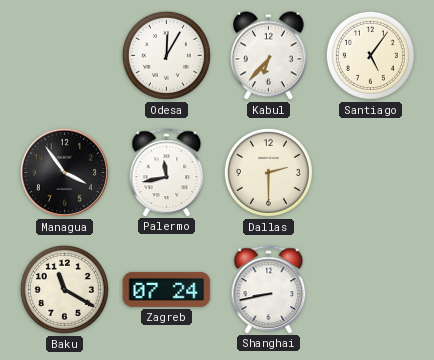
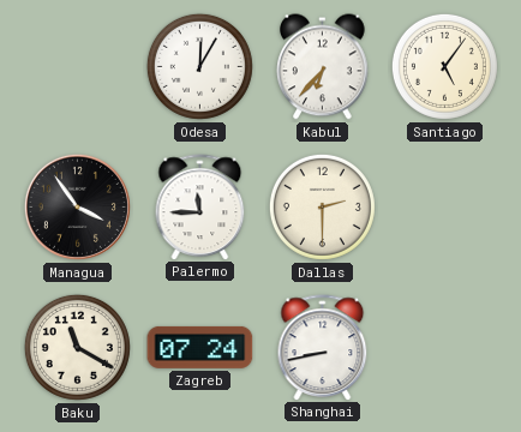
Palermo: 11:43 -> 11:45 (200, 206)
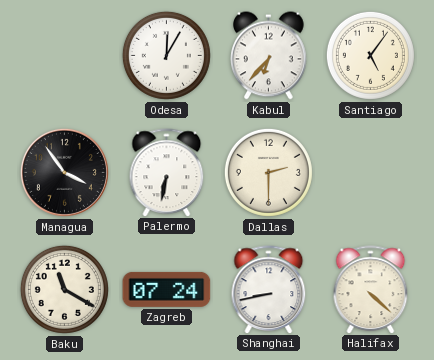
Palermo: 11:45 -> 6:32 (167, 172)
Halifax: none -> 4:22 (371, 289)
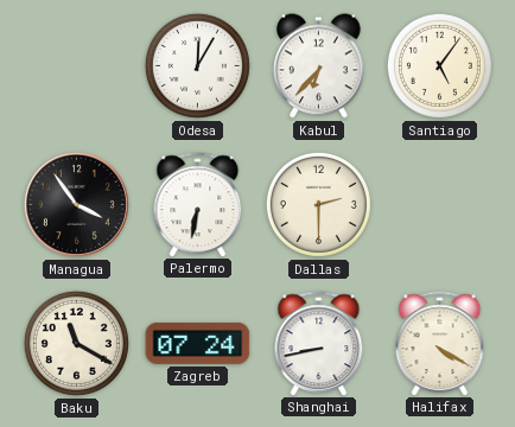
Halifax: 4:22 -> 4:20 (440, 343)
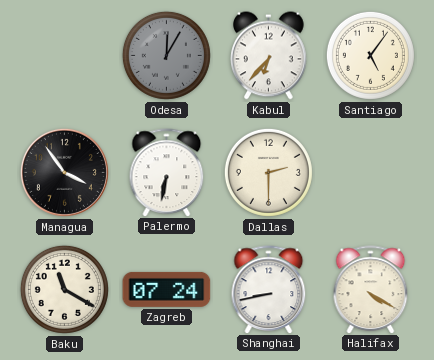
Odesa dial: white -> grey (166, 55)
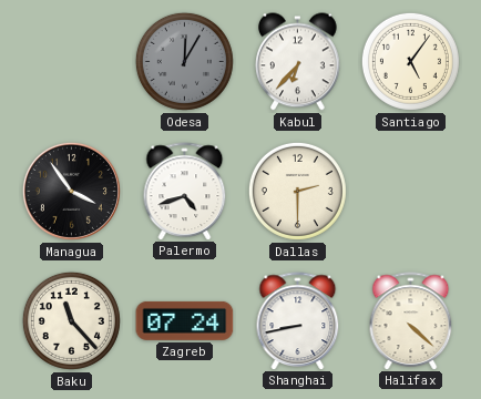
Palermo: 6:32 -> 4:42 (185, 191)
Baku: 11:20 -> 11:23 (71, 320)
Halifax: 4:20 -> 4:22 (411, 320)
